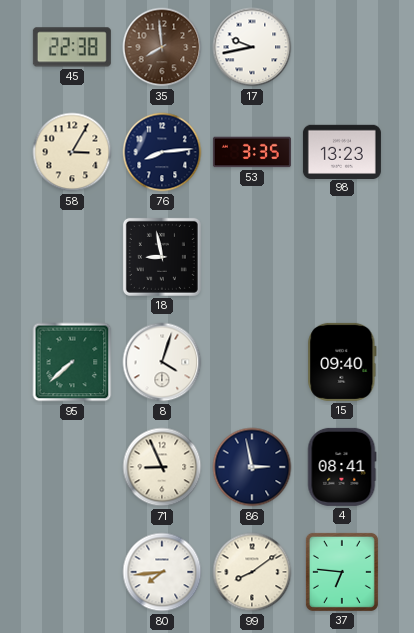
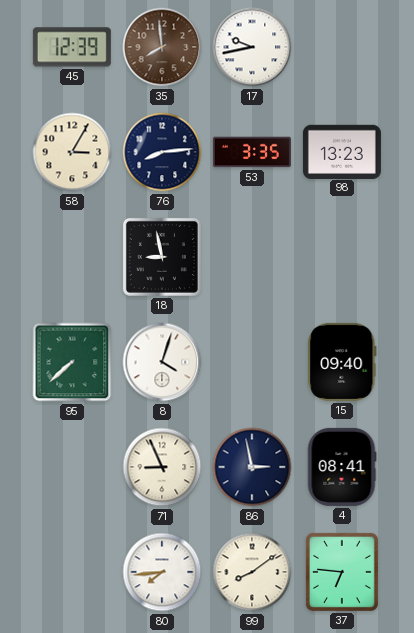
45: 22:38 -> 12:39 (72, 47)
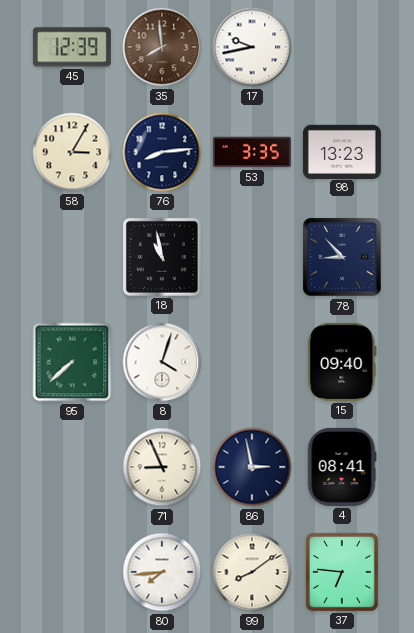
18: 8:58 -> 10:58 (162, 257)
78: none -> 8:53 (342, 257)
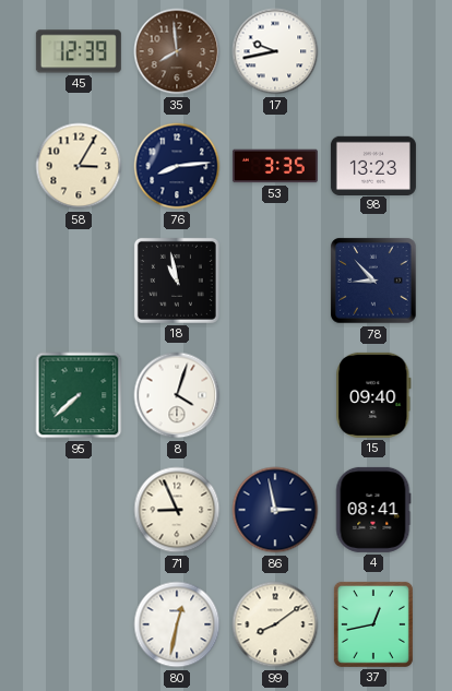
80: 7:44 -> 12:32 (177, 624)
37: 6:46 -> 12:43 (373, 624)
